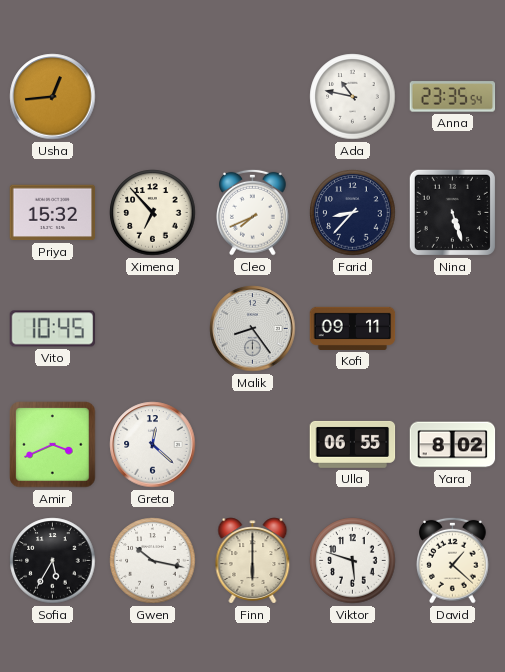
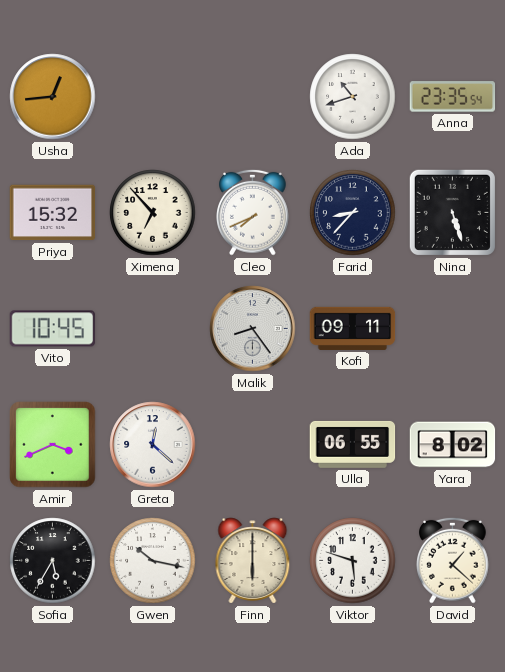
Ada: 10:47 -> 10:42 (353, 97)
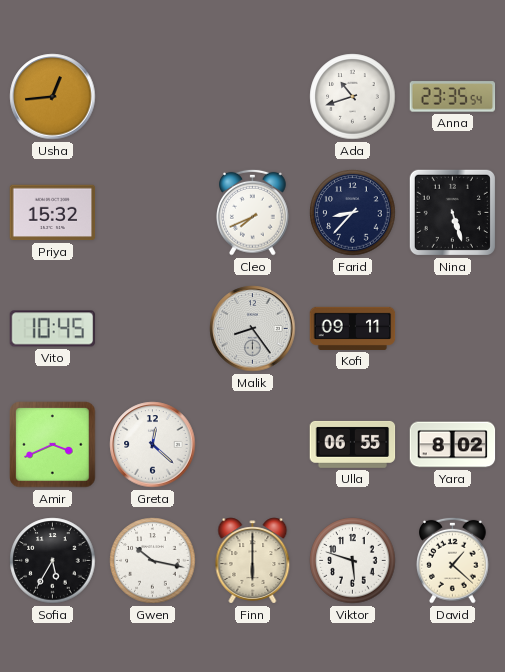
Ximena: 6:53 -> none (153, 213)
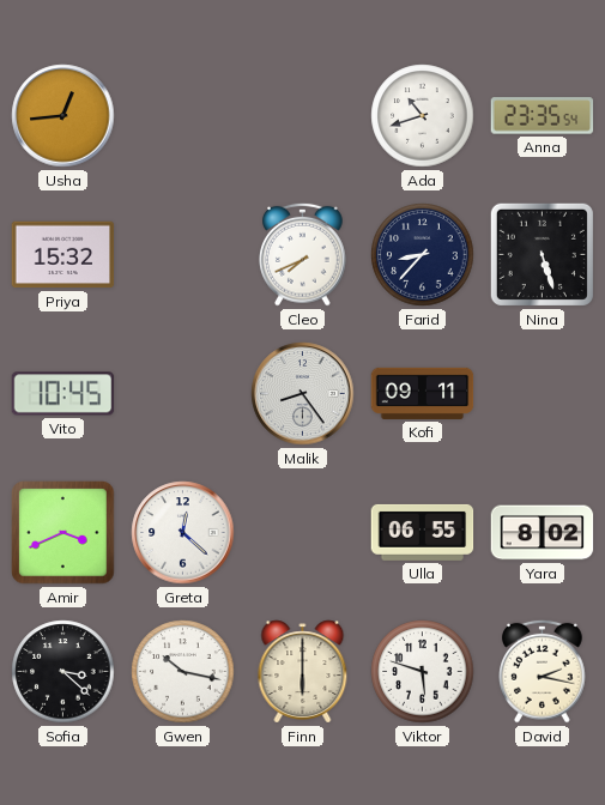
Sofia: 5:35 -> 3:22 (63, 672)
David: 1:22 -> 2:17 (543, 671)
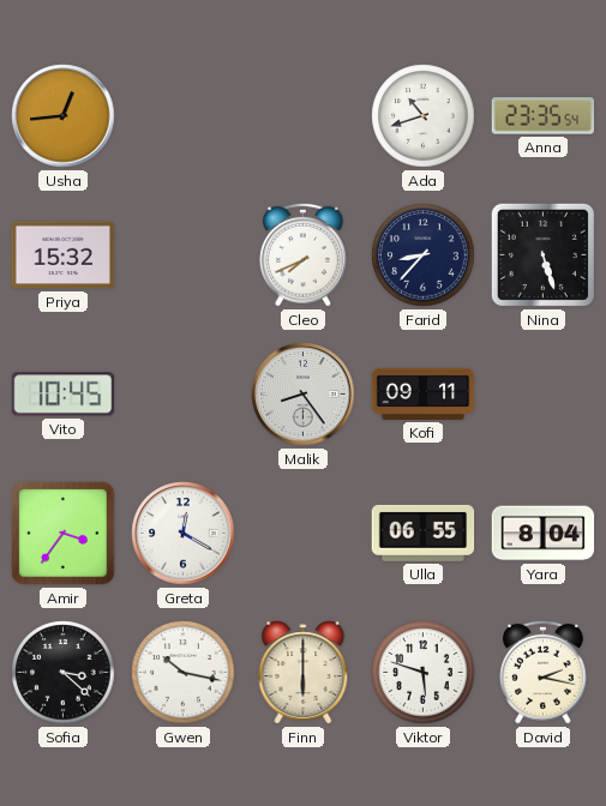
Amir: 3:41 -> 3:36 (64, 534)
Greta: 12:22 -> 12:20 (184, 534)
Yara: 8:02 -> 8:04 (544, 534)
